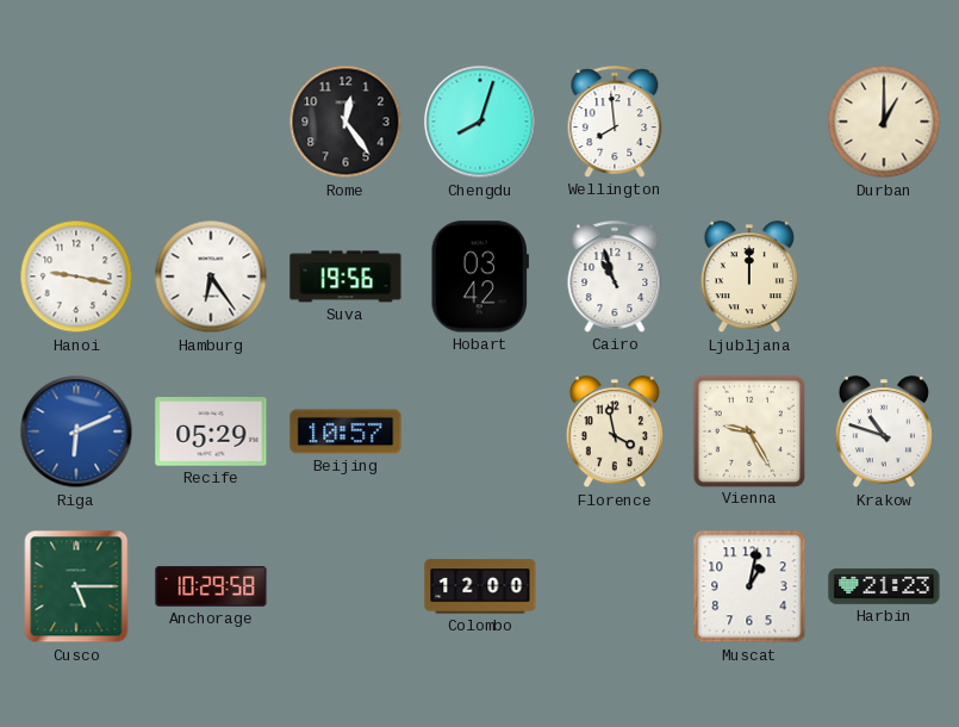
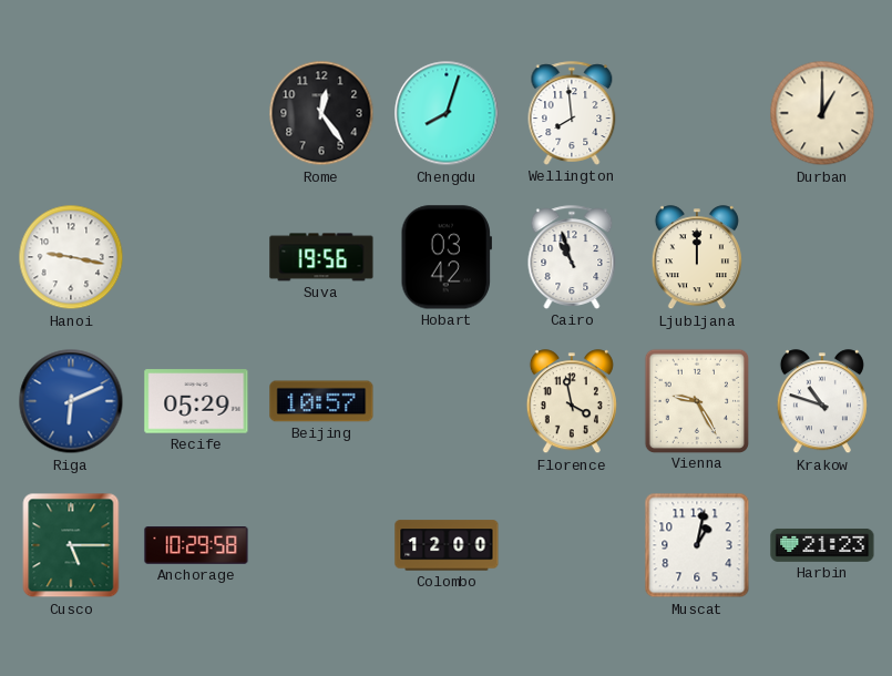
Hamburg: 6:24 -> none (211, 276)
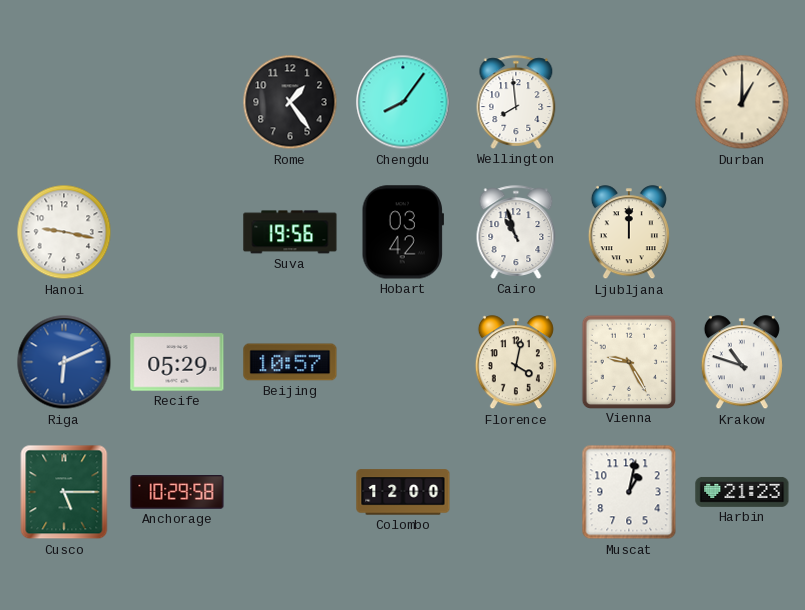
Rome: 12:24 -> 1:24 (290, 102)
Chengdu: 8:03 -> 8:06 (403, 102)
Florence: 3:58 -> 4:02 (516, 363)
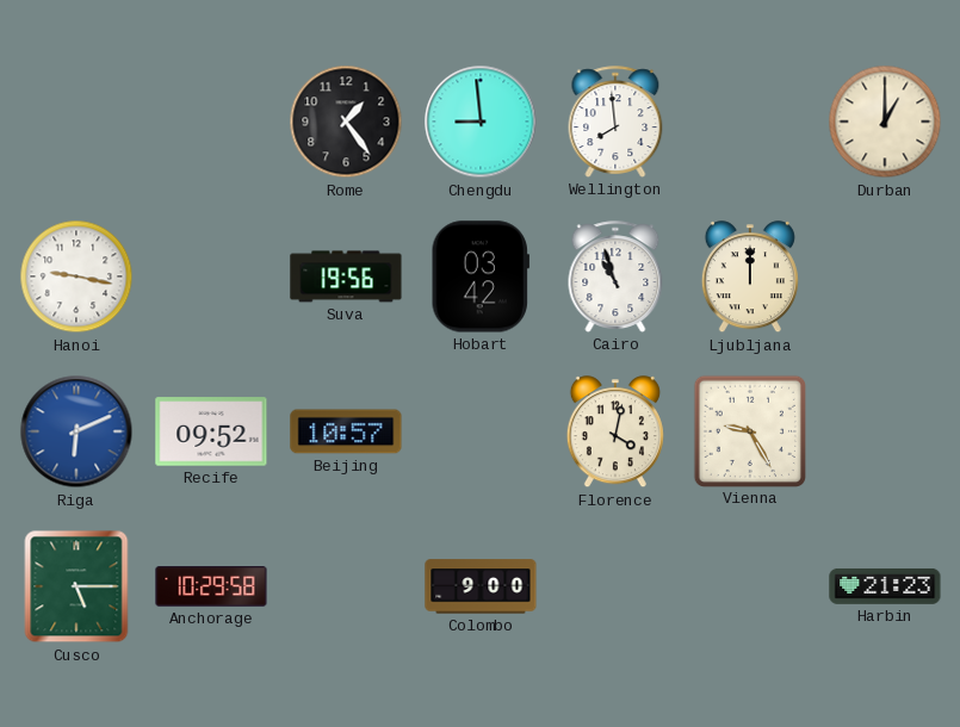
Chengdu: 8:06 -> 8:59 (481, 122)
Recife: 05:29 -> 09:52 (211, 431)
Krakow: 10:48 -> none (742, 363)
Colombo: 12:00 -> 9:00 (481, 586)
Muscat: 1:02 -> none (629, 492)
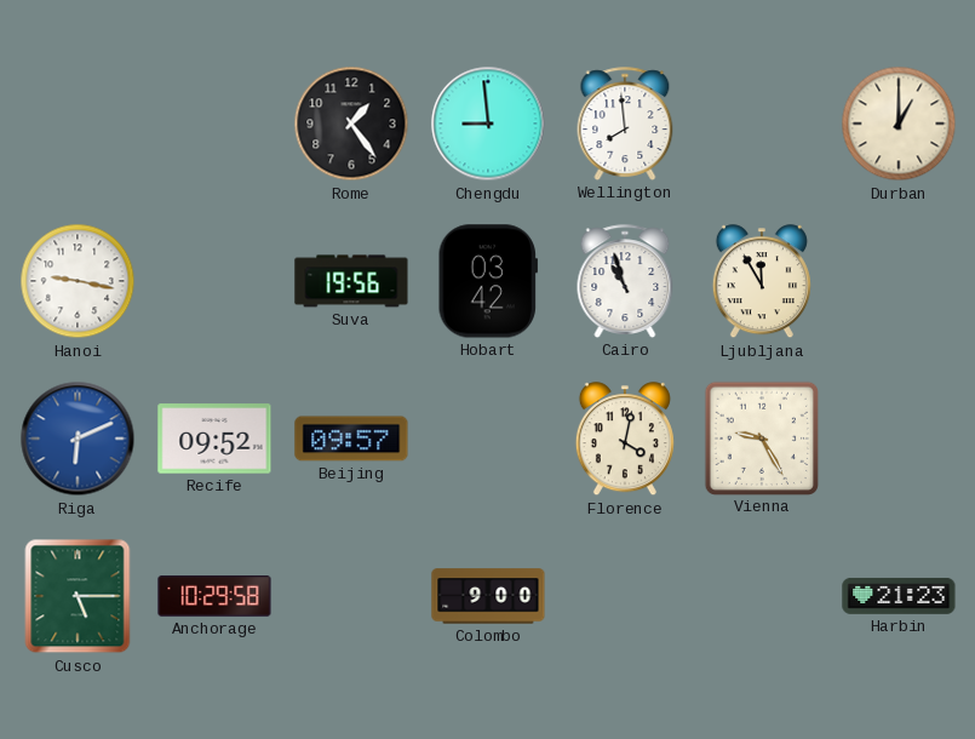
Ljubljana: 12:00 -> 11:55 (762, 282)
Beijing: 10:57 -> 09:57 (351, 439)
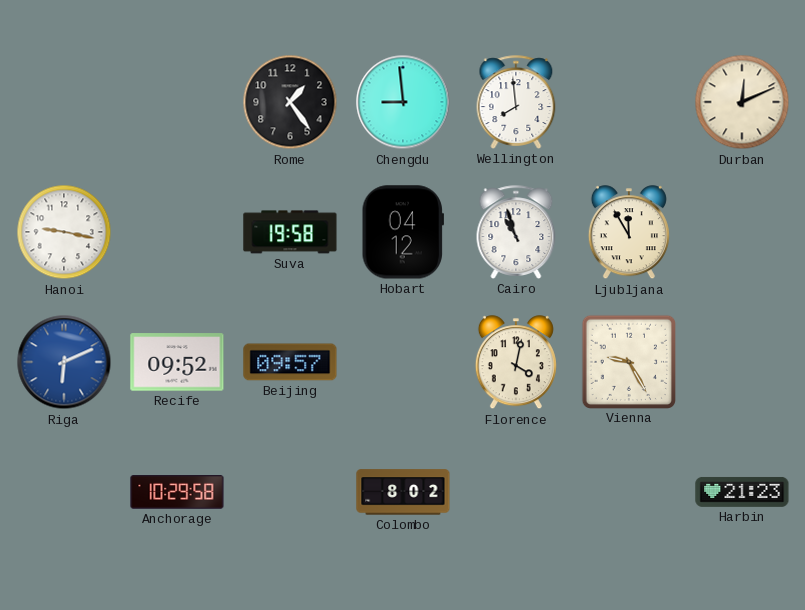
Durban: 1:00 -> 12:11 (742, 102)
Suva: 19:56 -> 19:58 (290, 232)
Hobart: 03:42 -> 04:12 (402, 232)
Cusco: 5:15 -> none (78, 596)
Colombo: 9:00 -> 8:02 (403, 492)
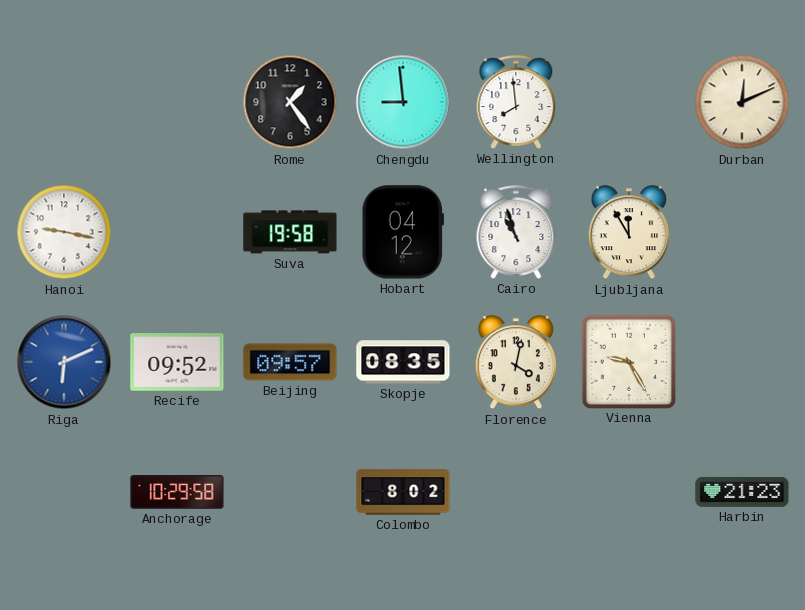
Skopje: none -> 08:35 (403, 362)
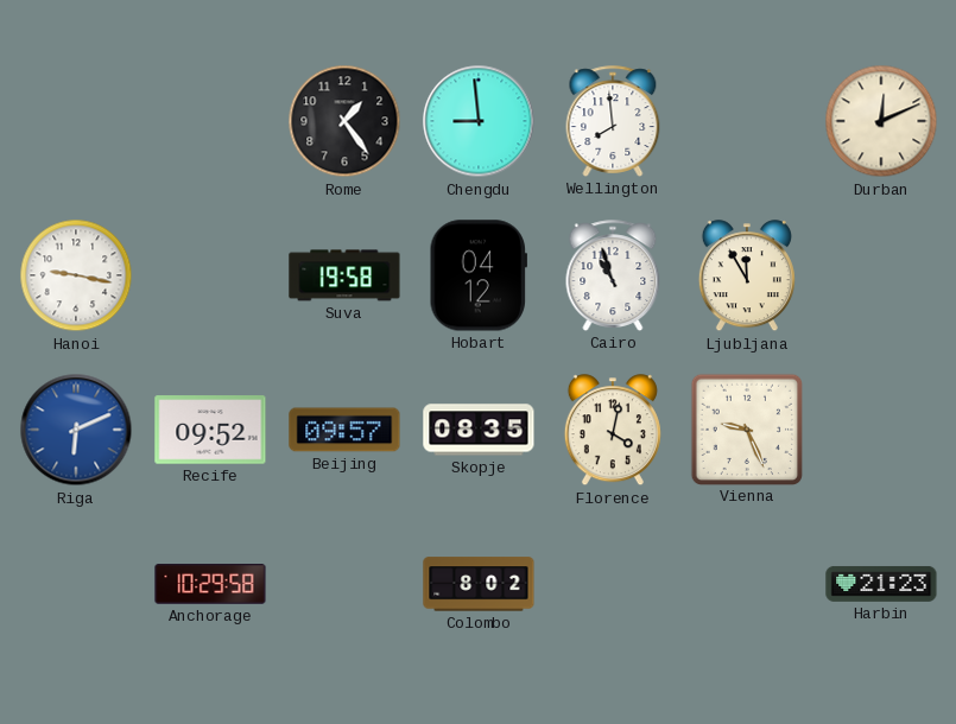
Vienna: 9:25 -> 9:26 (746, 428)
